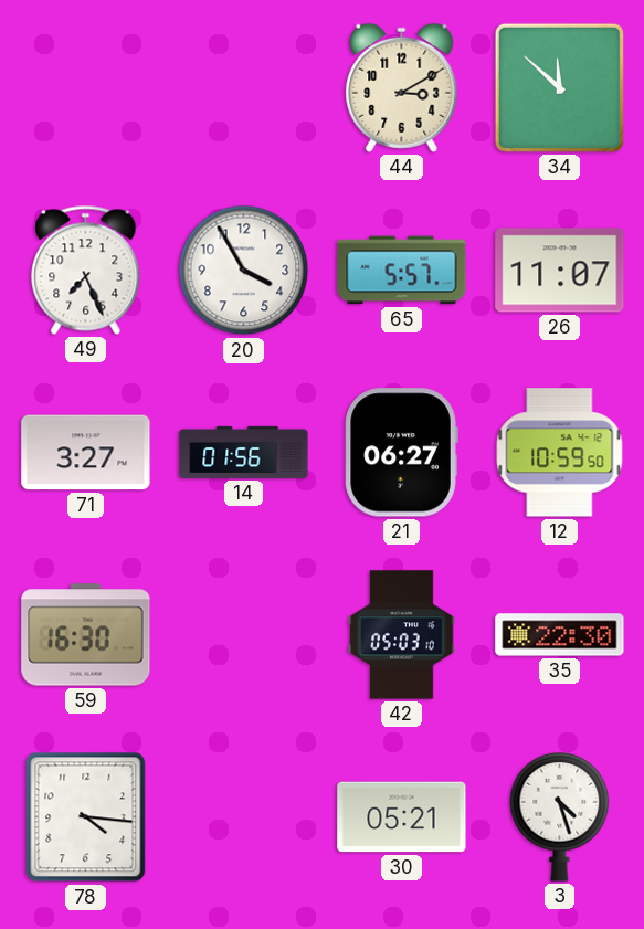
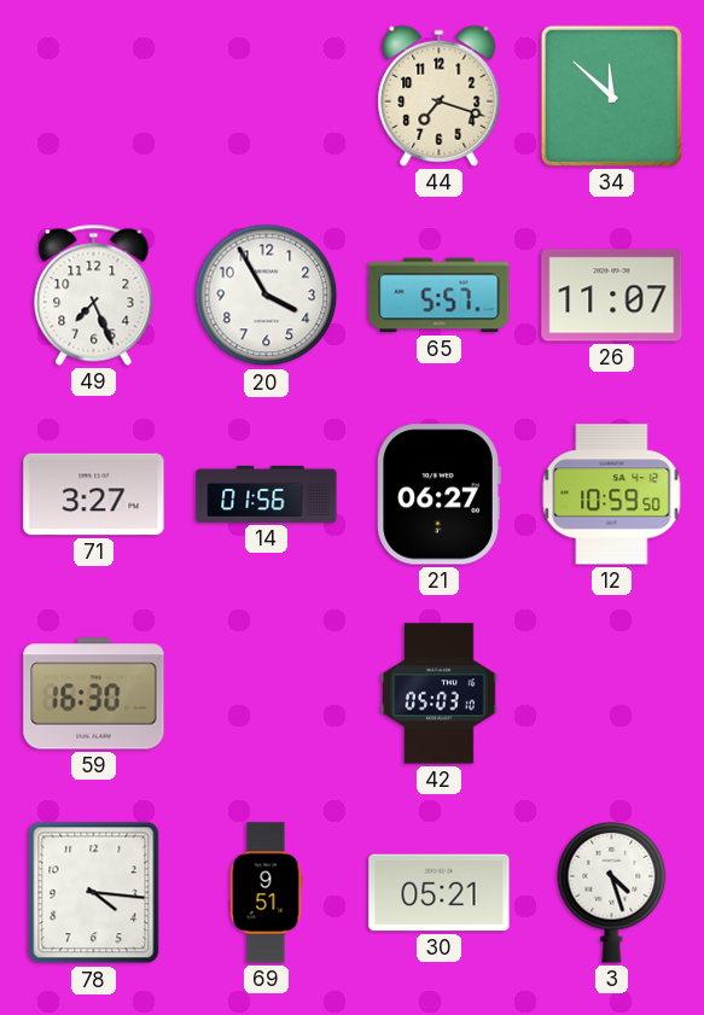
44: 3:10 -> 7:18 (440, 95)
35: 22:30 -> none (560, 635)
69: none -> 9:51 (266, 893)
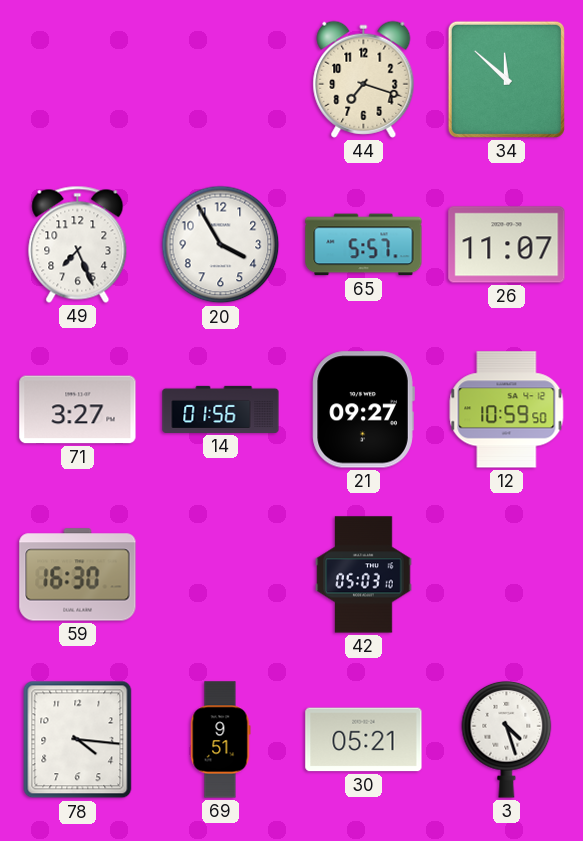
21: 06:27 -> 09:27 (363, 410)
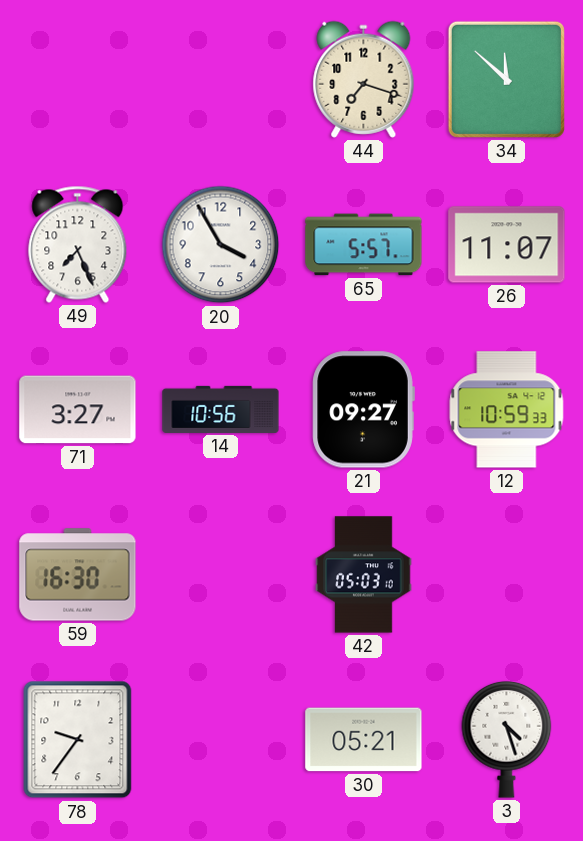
14: 01:56 -> 10:56 (221, 409)
12: 10:59:50 -> 10:59:33 (507, 410)
78: 4:16 -> 9:36 (78, 740)
69: 9:51 -> none (220, 740)
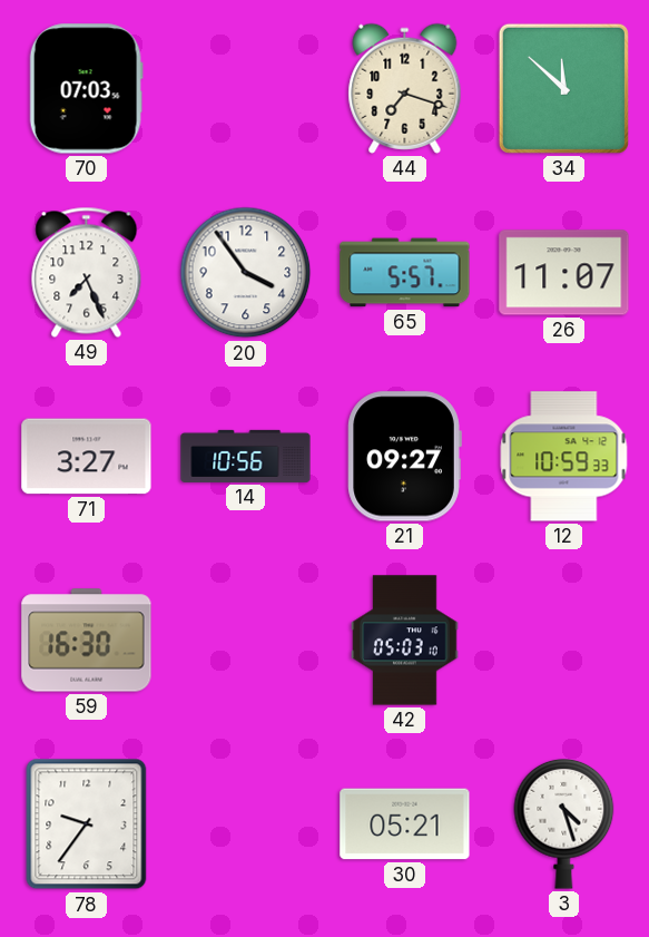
70: none -> 07:03 (86, 89)
20: 3:55 -> 3:54 (246, 273)
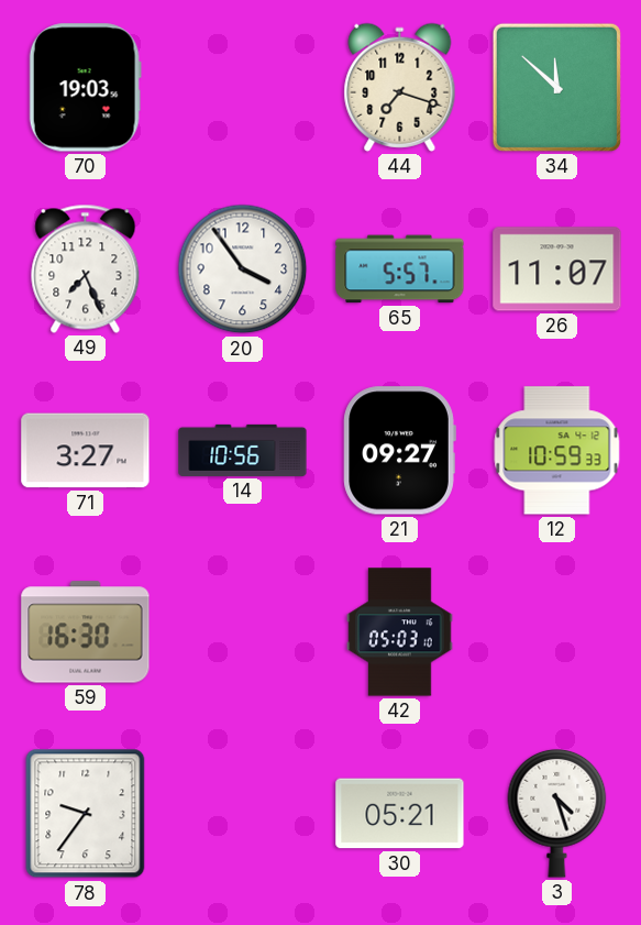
70: 07:03 -> 19:03 (85, 88)
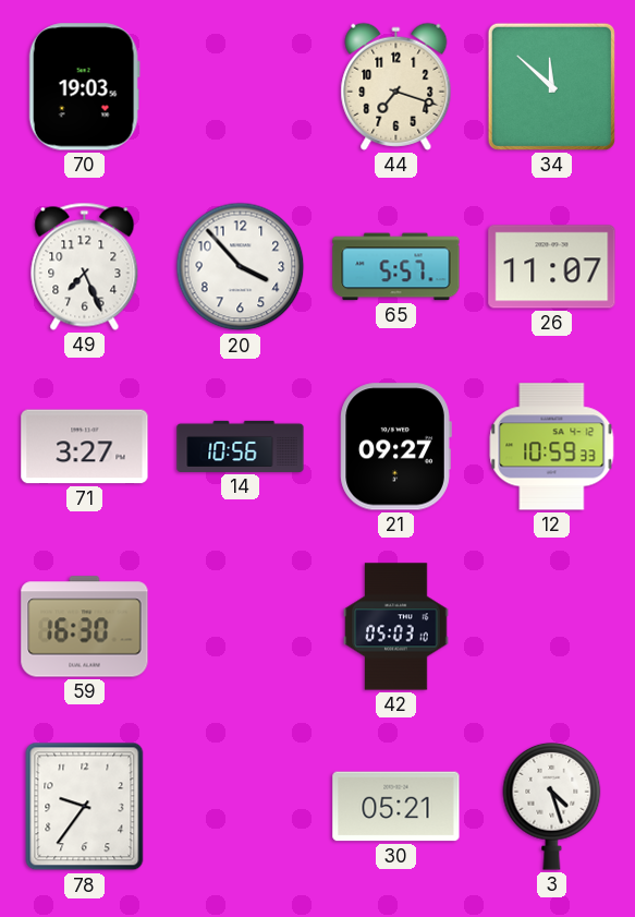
20: 3:54 -> 3:53 (241, 267)
